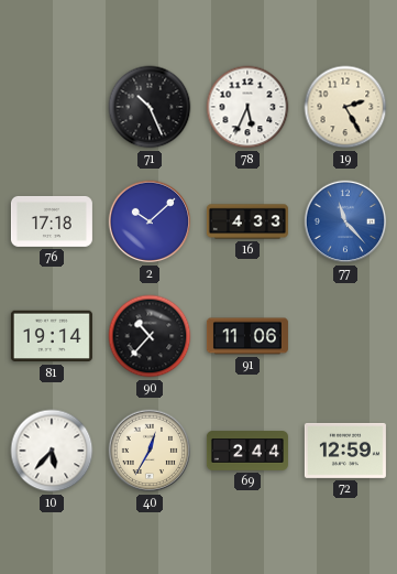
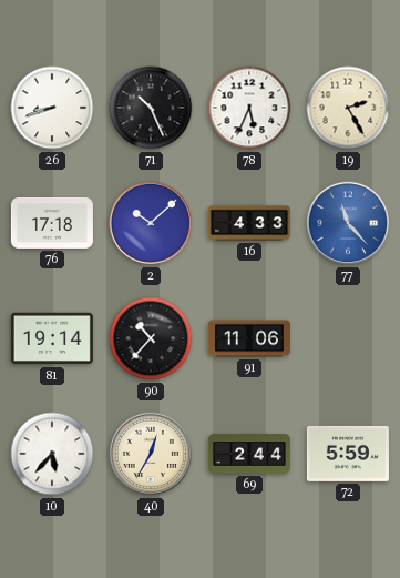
26: none -> 8:42 (52, 108)
72: 12:59 -> 5:59 (348, 454)
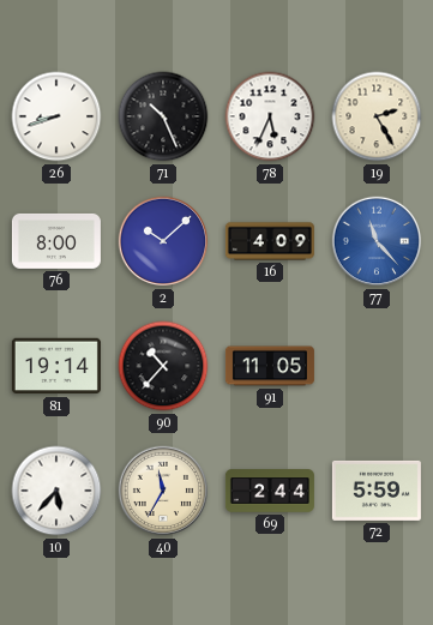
76: 17:18 -> 8:00 (56, 241)
16: 4:33 -> 4:09 (270, 241)
91: 11:06 -> 11:05 (270, 366)
40: 12:35 -> 11:35 (163, 491)
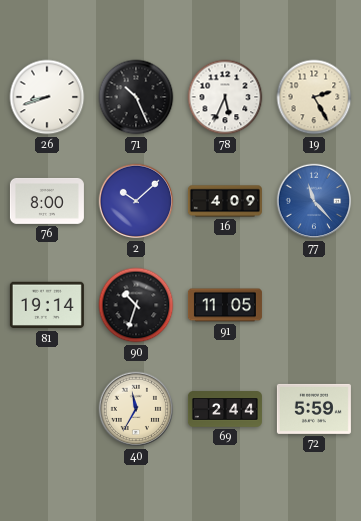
90: 10:37 -> 10:33 (136, 305)
10: 5:37 -> none (56, 491)
